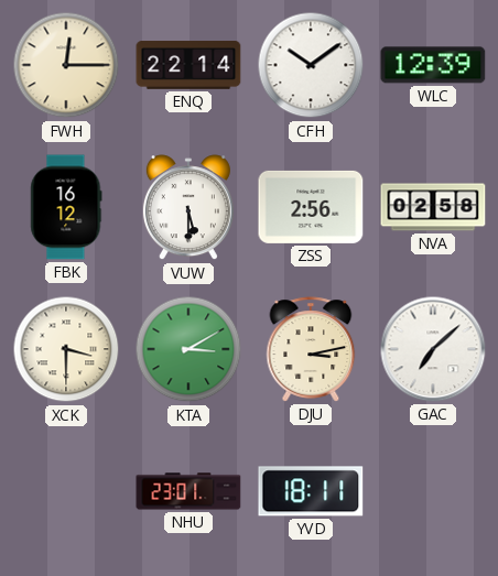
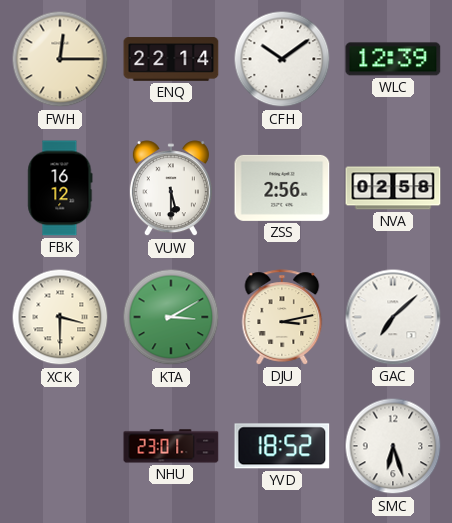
YVD: 18:11 -> 18:52 (282, 446)
SMC: none -> 6:27 (393, 446)
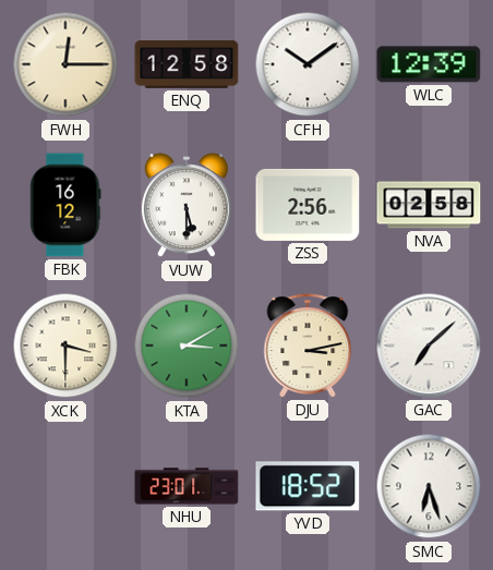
ENQ: 22:14 -> 12:58 (187, 64)
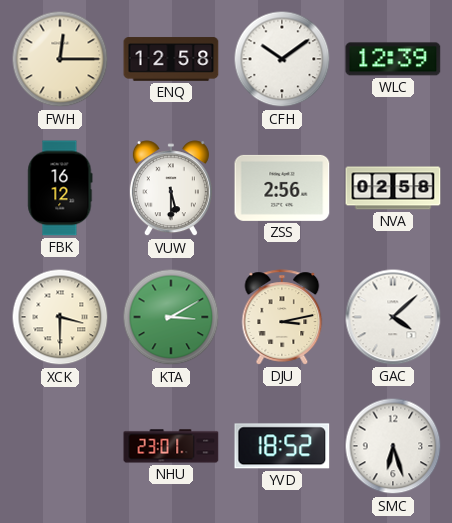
GAC: 7:08 -> 4:08 (393, 317)
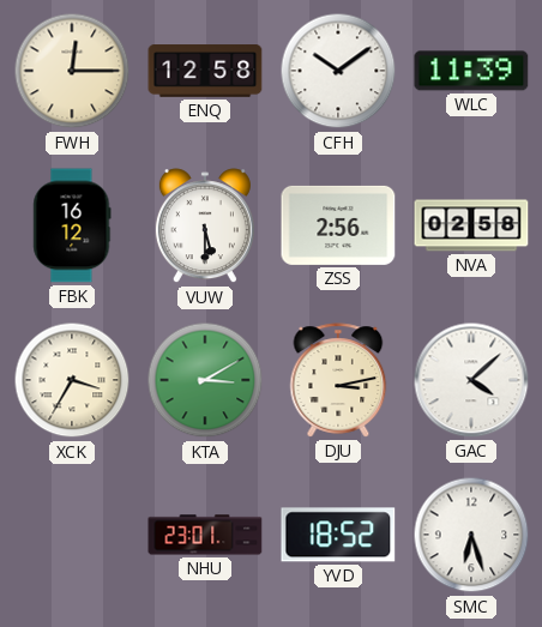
WLC: 12:39 -> 11:39 (471, 71)
XCK: 3:30 -> 3:35 (72, 380)
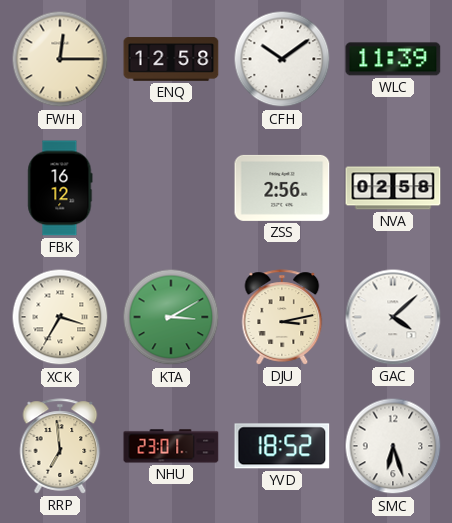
VUW: 5:30 -> none (205, 227)
RRP: none -> 6:59 (60, 446)
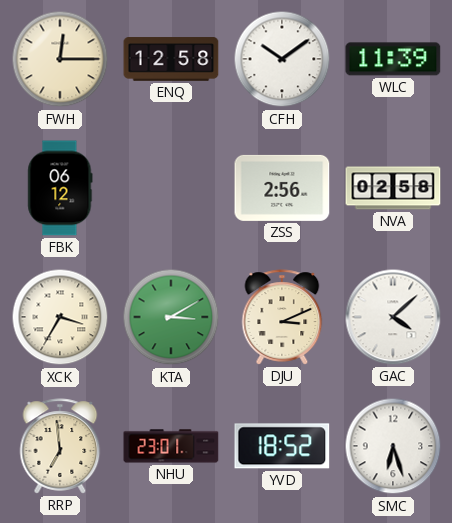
FBK: 16:12 -> 06:12 (60, 188)
DJU: 3:13 -> 3:11 (282, 317)
